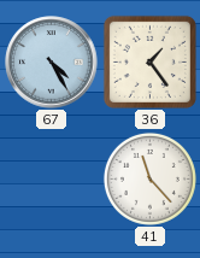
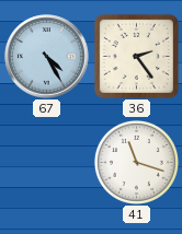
36: 1:24 -> 2:24 (136, 56)
41: 11:23 -> 11:18 (136, 162)
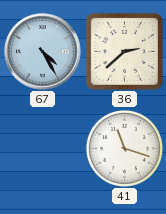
36: 2:24 -> 2:38 (124, 51)
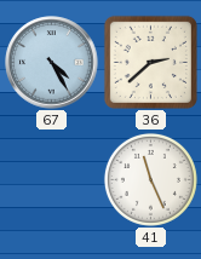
41: 11:18 -> 11:26 (150, 179)
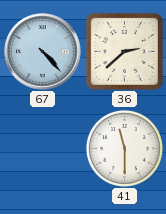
67: 4:25 -> 4:23 (43, 52)
41: 11:26 -> 11:30 (124, 148)
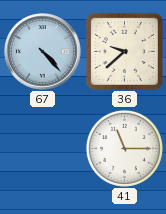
36: 2:38 -> 9:38 (124, 51)
41: 11:30 -> 11:15 (124, 148)
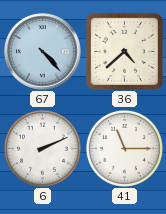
36: 9:38 -> 4:38 (124, 51)
6: none -> 2:11 (42, 148)
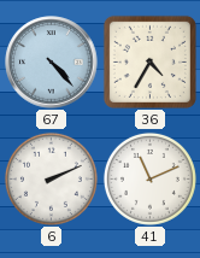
36: 4:38 -> 4:35 (149, 61)
41: 11:15 -> 11:11 (149, 178)
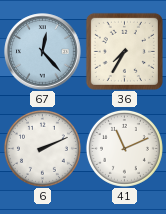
67: 4:23 -> 12:23 (43, 52)
36: 4:35 -> 7:35 (124, 51)
